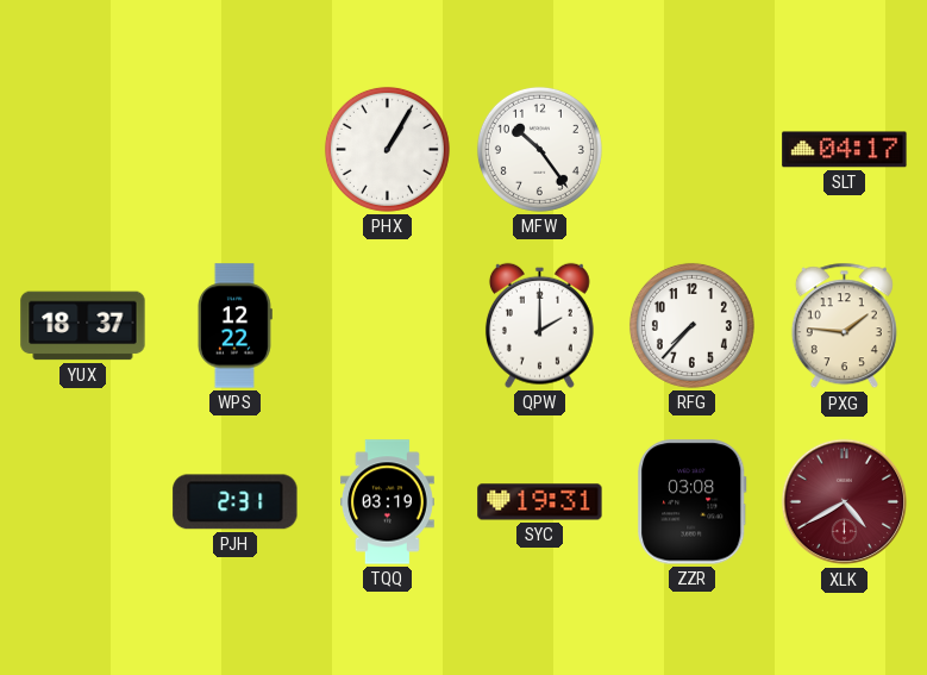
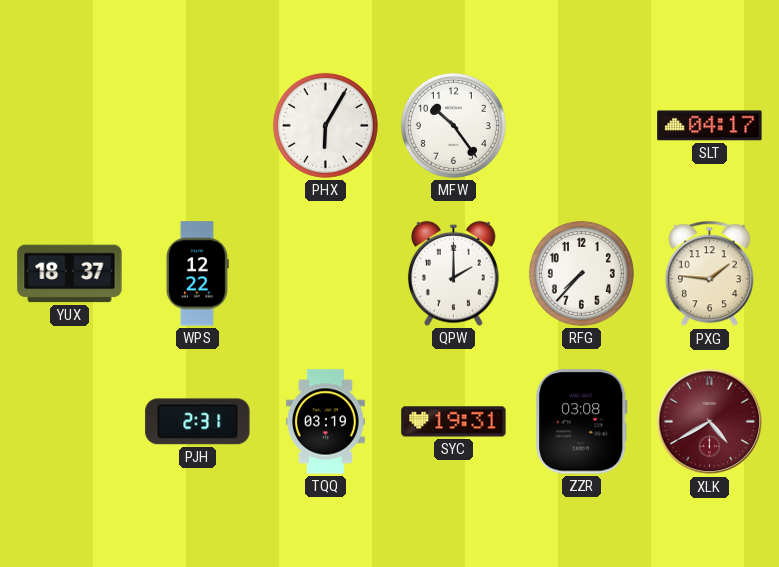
PHX: 1:05 -> 6:05 (325, 125)
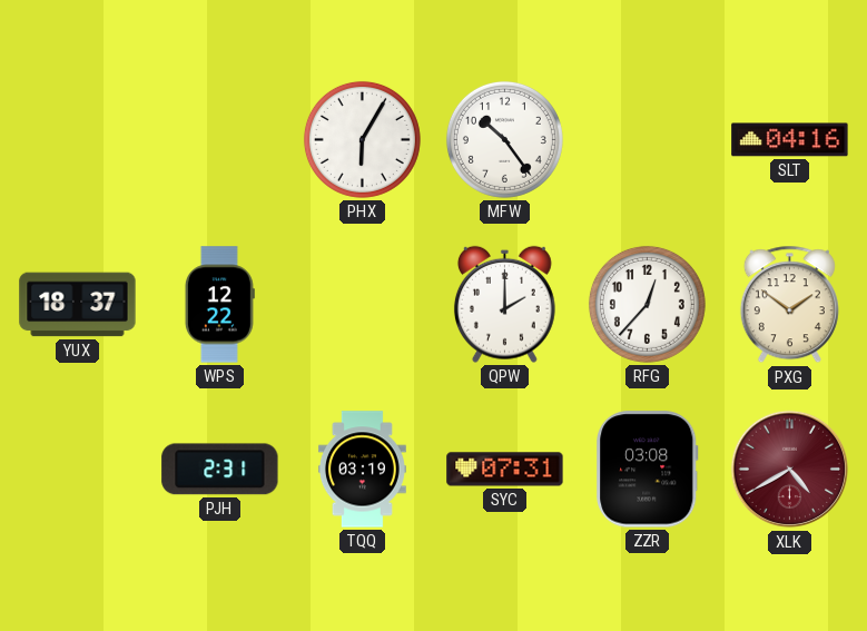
SLT: 04:17 -> 04:16 (790, 140)
RFG: 7:37 -> 12:37 (647, 304)
PXG: 1:46 -> 1:51 (789, 305)
SYC: 19:31 -> 07:31 (505, 470)
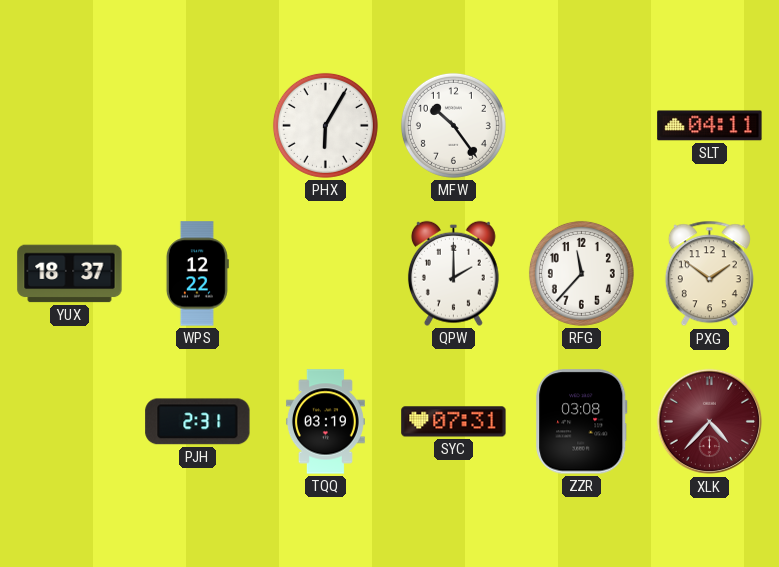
SLT: 04:16 -> 04:11 (710, 126)
RFG: 12:37 -> 11:37 (581, 273)
XLK: 4:40 -> 4:37 (710, 422)
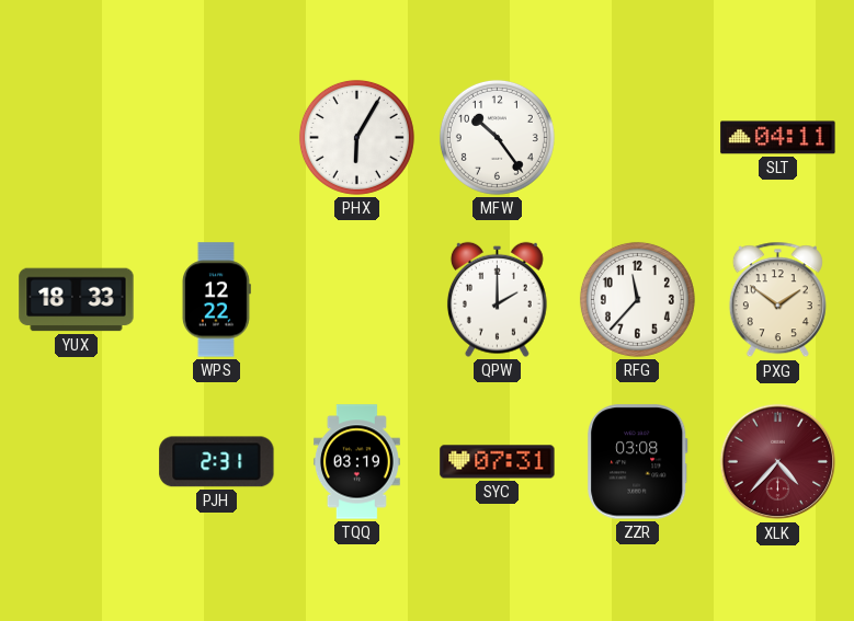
YUX: 18:37 -> 18:33 (77, 300)
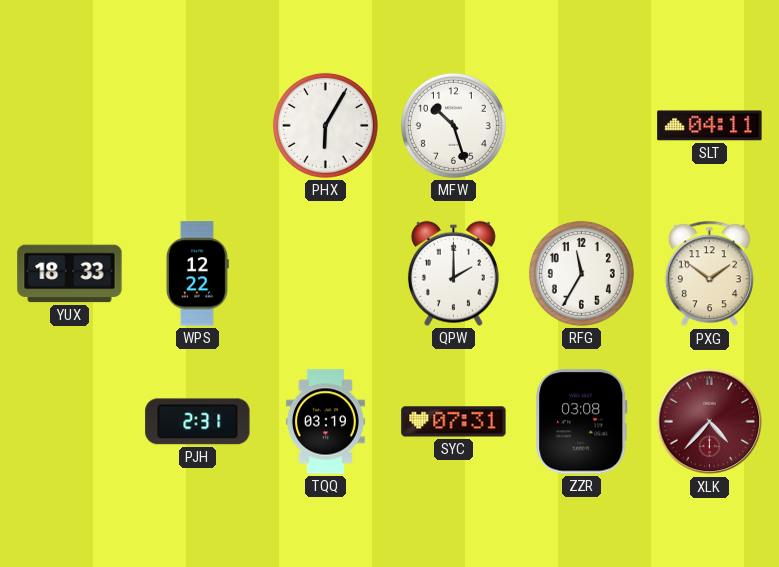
MFW: 10:24 -> 10:27 (453, 125)
RFG: 11:37 -> 11:35 (581, 273)
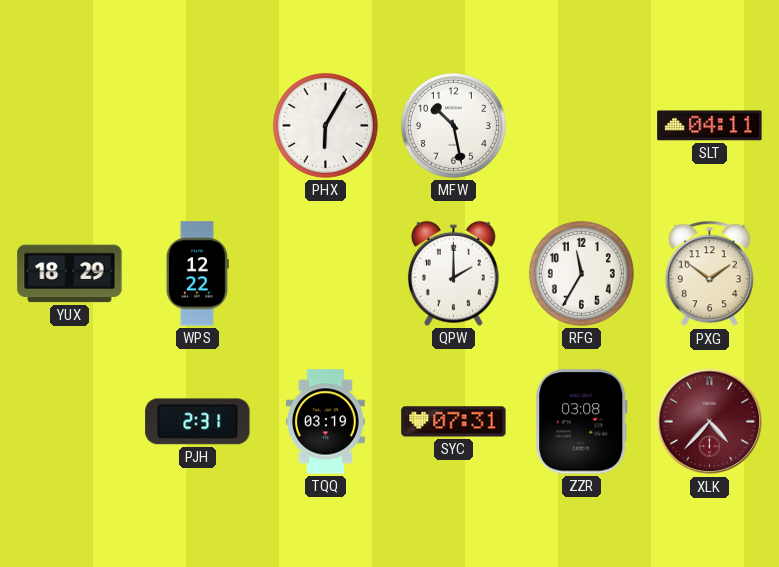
MFW: 10:27 -> 10:28 (453, 125)
YUX: 18:33 -> 18:29 (70, 274)
